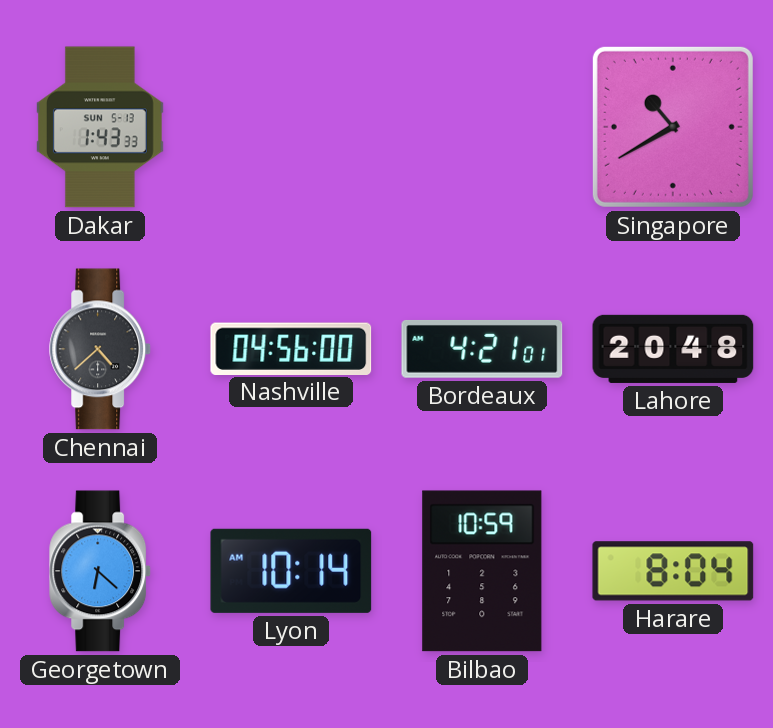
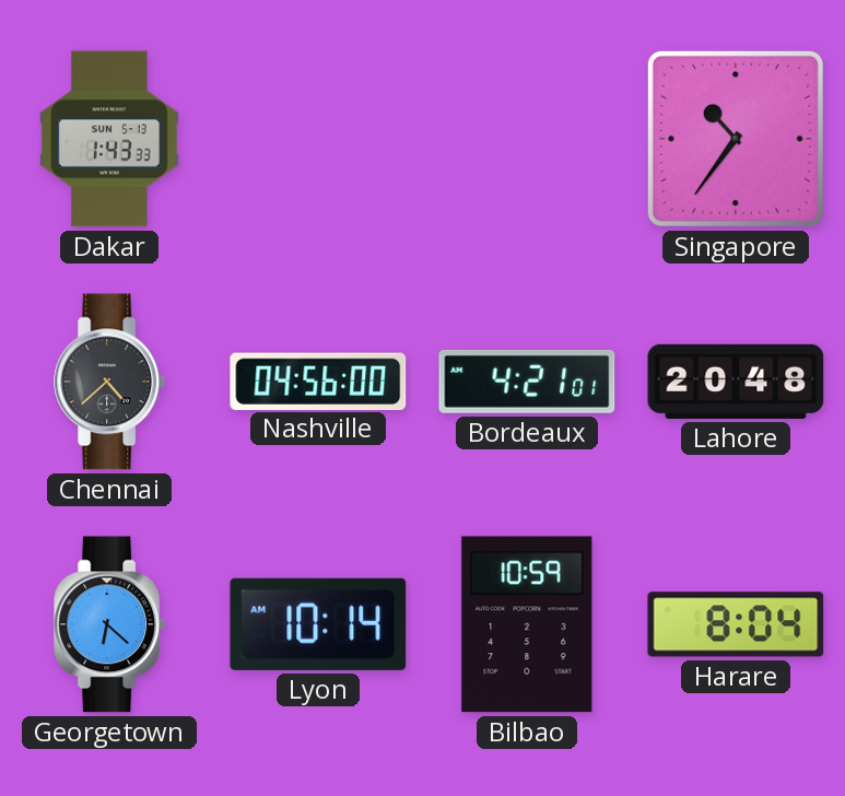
Singapore: 10:40 -> 10:36 (736, 139)
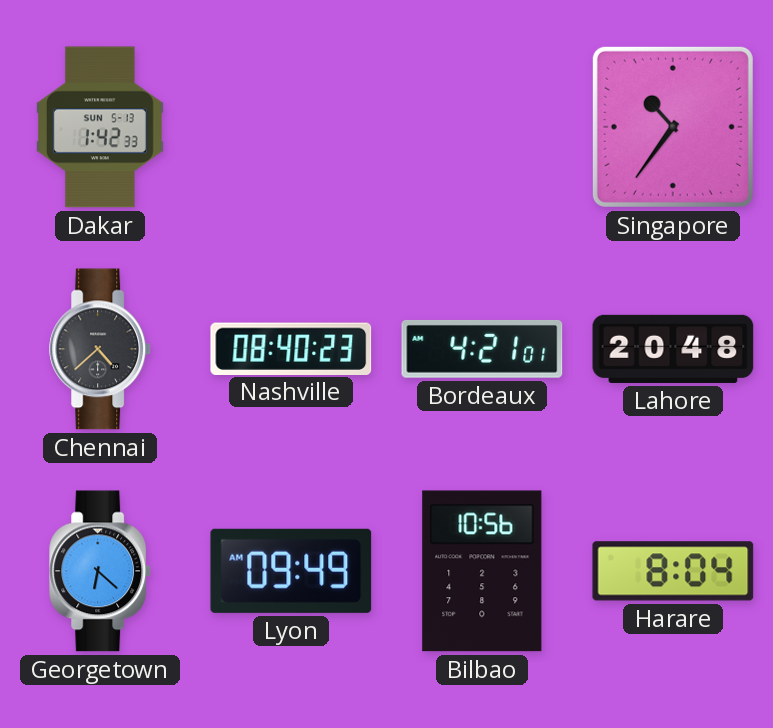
Dakar: 1:43 -> 1:42 (100, 127)
Nashville: 04:56 -> 08:40 (291, 348)
Lyon: 10:14 -> 09:49 (291, 571)
Bilbao: 10:59 -> 10:56 (482, 571)
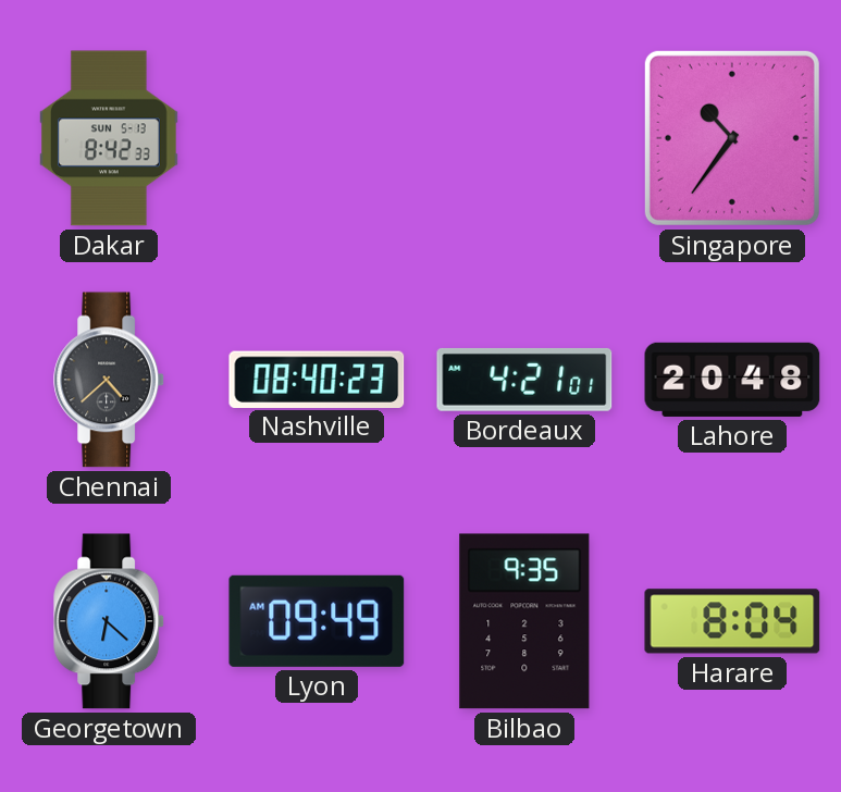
Dakar: 1:42 -> 8:42 (109, 138)
Bilbao: 10:56 -> 9:35 (524, 621)
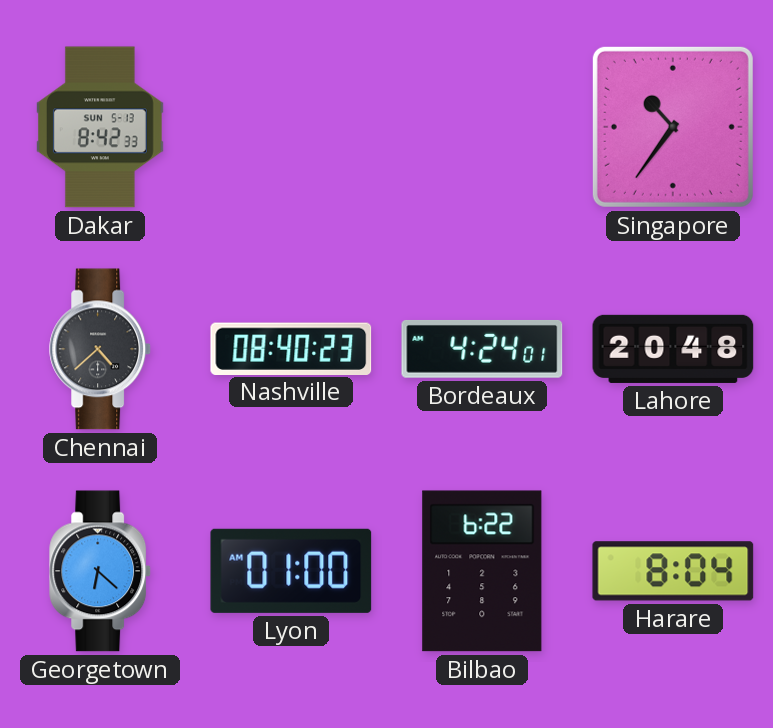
Bordeaux: 4:21 -> 4:24 (482, 349)
Lyon: 09:49 -> 01:00 (291, 571)
Bilbao: 9:35 -> 6:22 (482, 571)
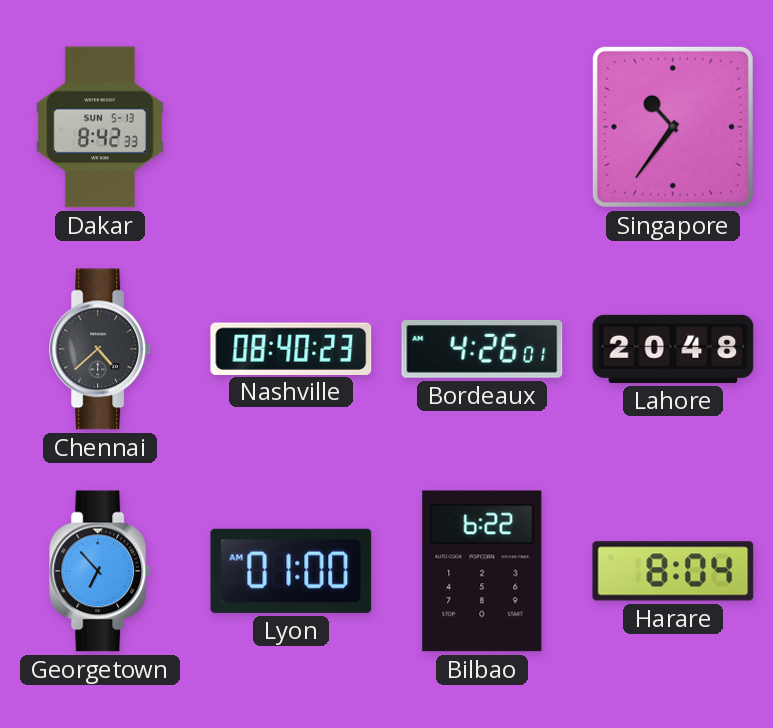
Bordeaux: 4:24 -> 4:26 (482, 349)
Georgetown: 6:22 -> 6:53 (101, 571)
